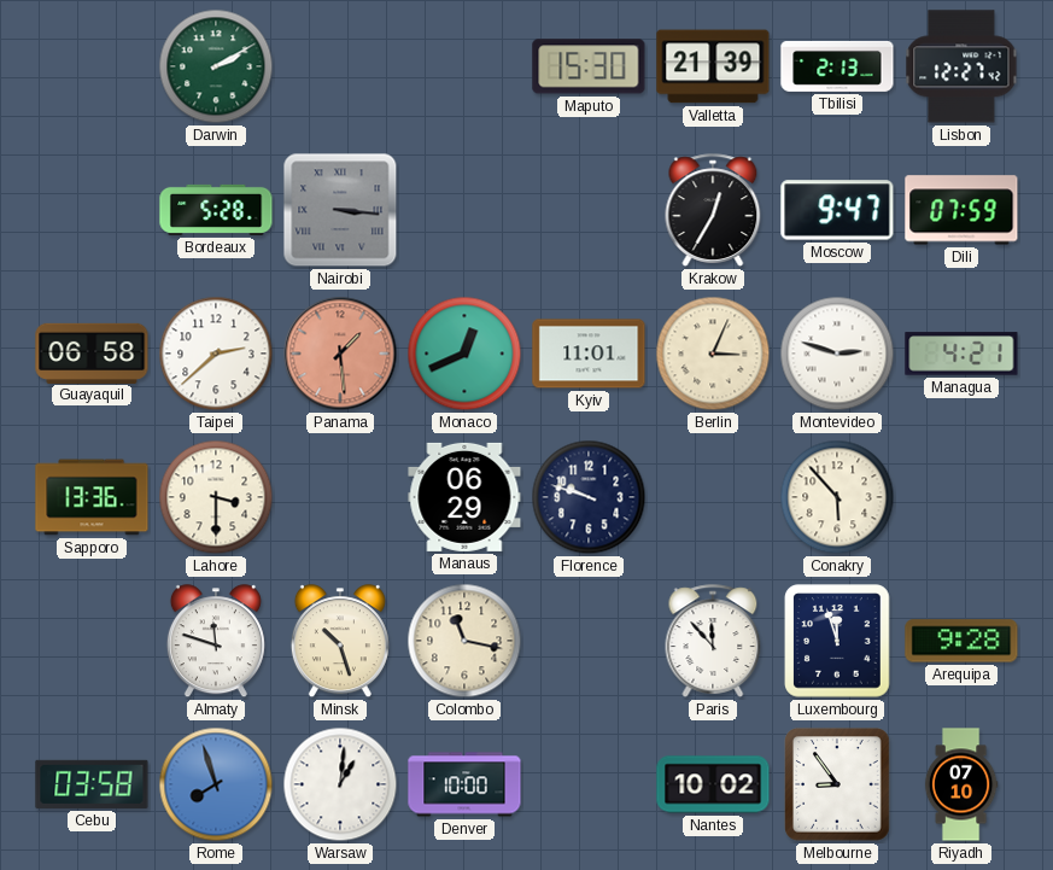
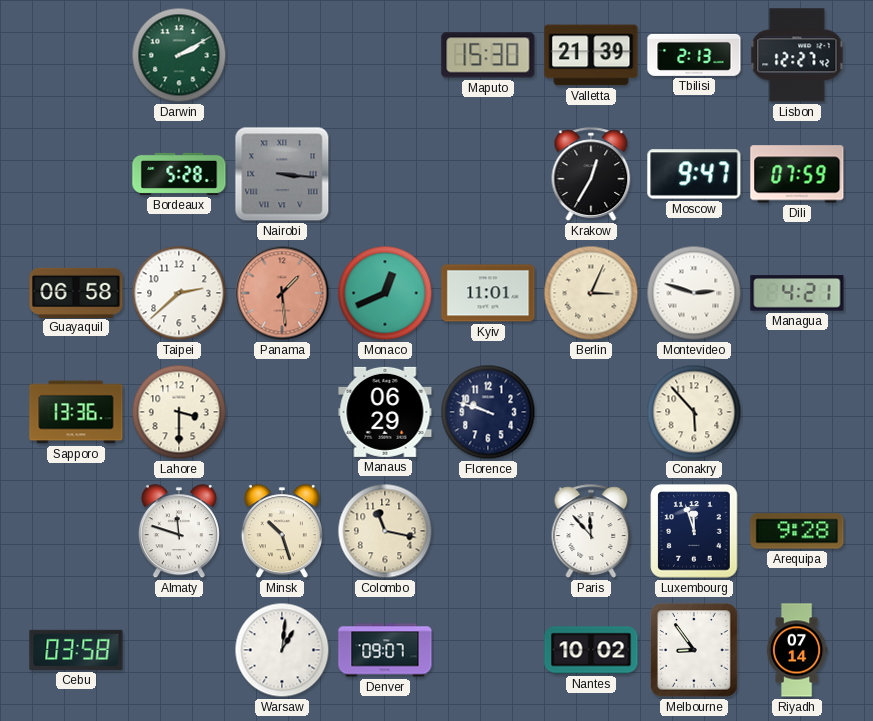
Rome: 7:57 -> none (216, 784)
Denver: 10:00 -> 09:07 (385, 650)
Riyadh: 07:10 -> 07:14 (797, 650)
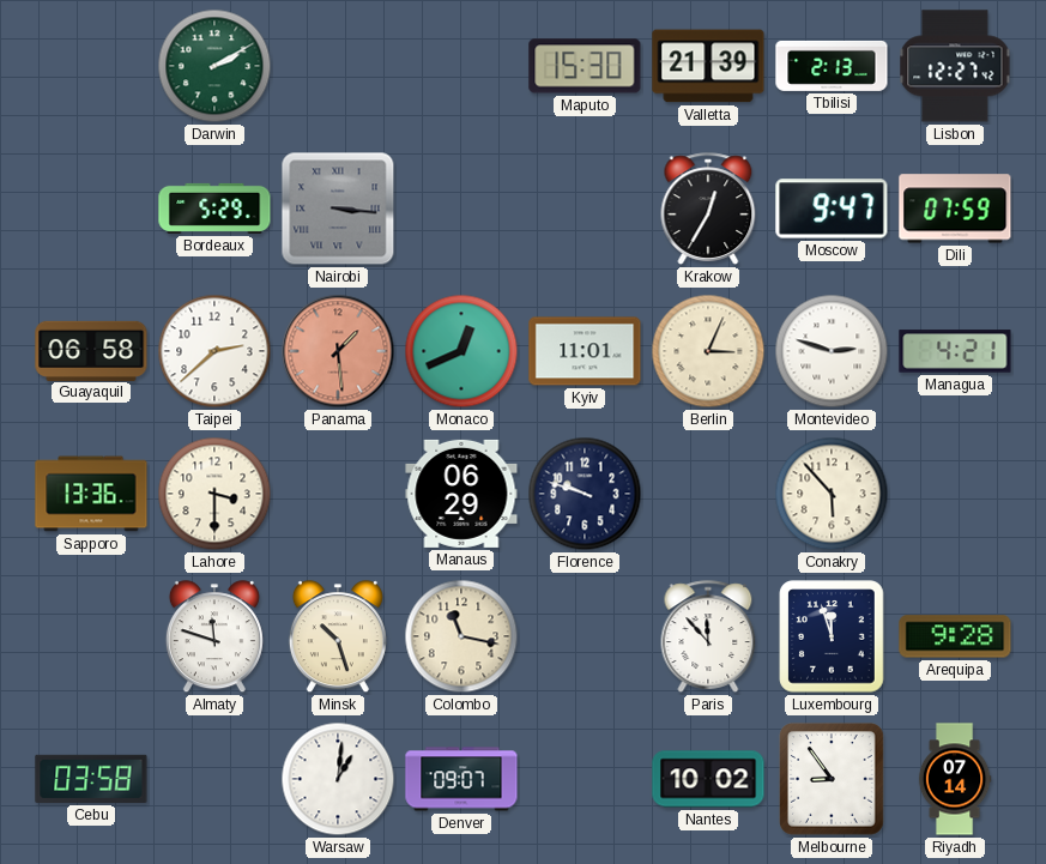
Bordeaux: 5:28 -> 5:29 (214, 209)
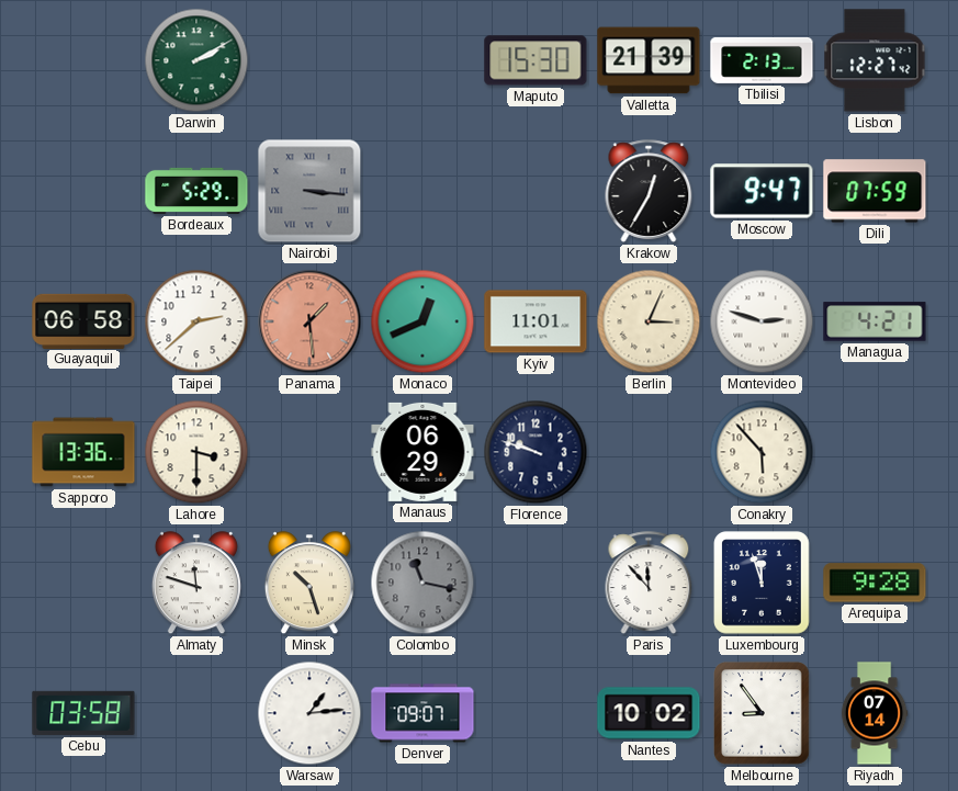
Colombo dial: cream -> grey (422, 583)
Warsaw: 1:01 -> 1:14 (309, 713)
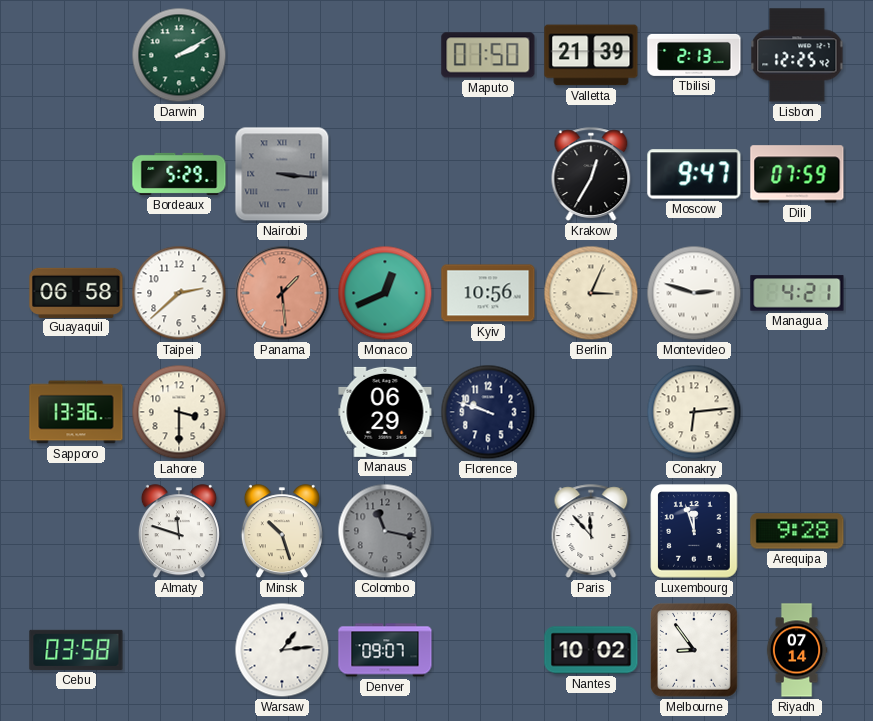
Maputo: 15:30 -> 01:50 (488, 55)
Lisbon: 12:27 -> 12:25 (797, 55)
Kyiv: 11:01 -> 10:56 (488, 293)
Conakry: 5:53 -> 6:14 (694, 412)
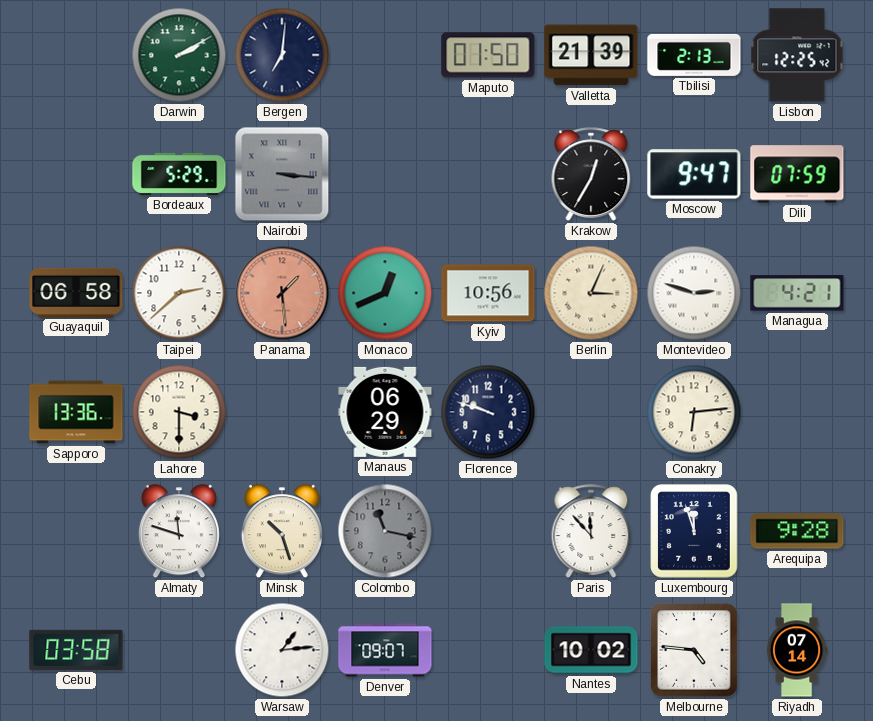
Bergen: none -> 7:01 (282, 55)
Melbourne: 8:54 -> 4:46 (694, 650)
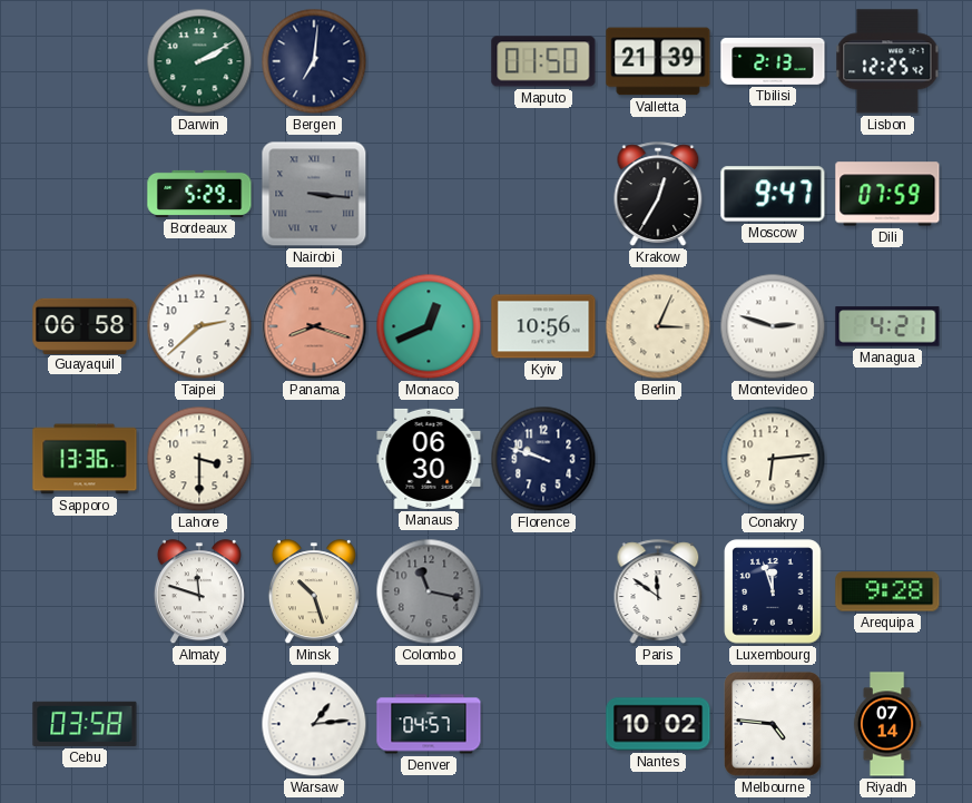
Panama: 1:29 -> 8:18 (314, 326)
Manaus: 06:29 -> 06:30 (429, 459)
Paris: 11:53 -> 11:51 (658, 591)
Denver: 09:07 -> 04:57 (429, 724)
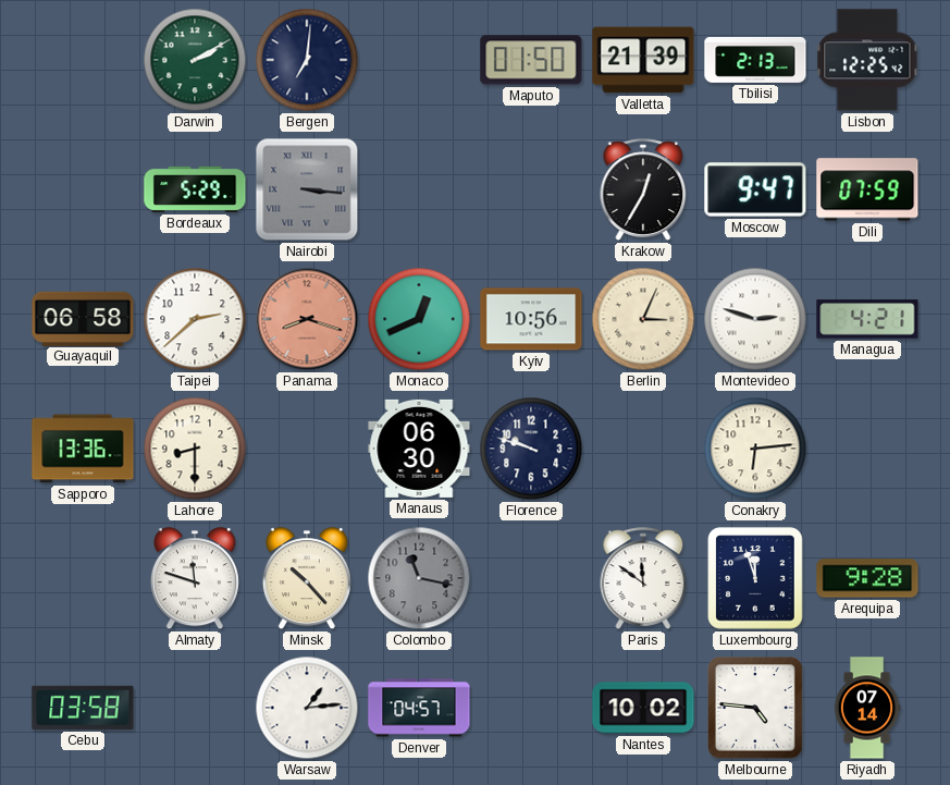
Lahore: 3:30 -> 8:30 (195, 449)
Minsk: 10:27 -> 10:23 (307, 579)
